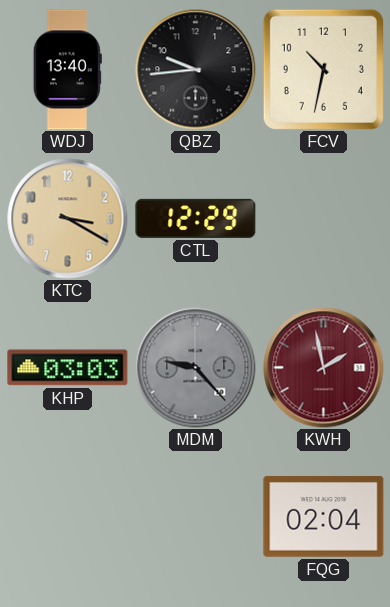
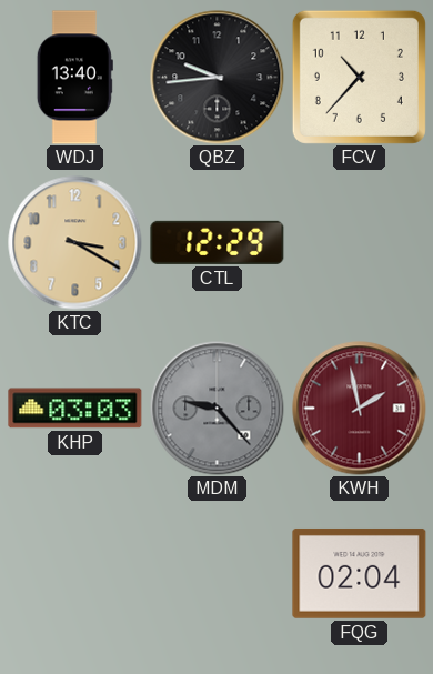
FCV: 10:32 -> 10:37 (359, 77)
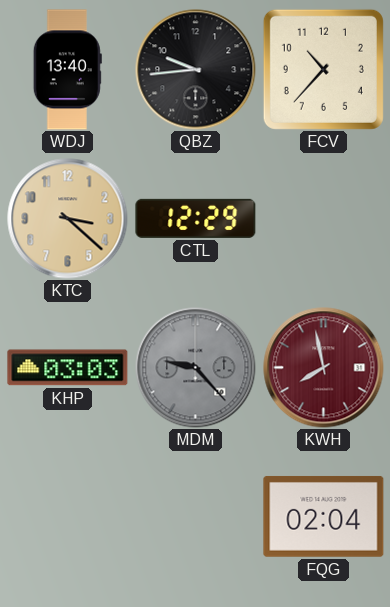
KTC: 3:20 -> 3:22 (68, 219)
KWH: 1:58 -> 7:58 (324, 368)
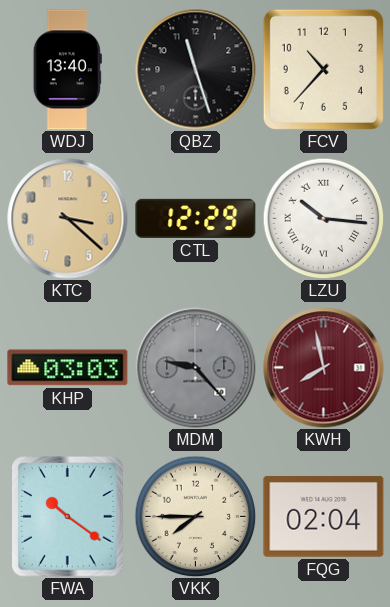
QBZ: 9:44 -> 11:27 (196, 70)
LZU: none -> 10:16 (323, 218)
FWA: none -> 10:21 (68, 517)
VKK: none -> 7:45 (195, 516)
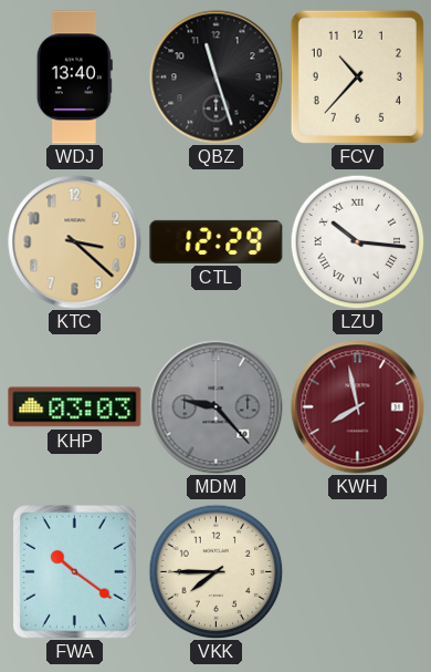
FQG: 02:04 -> none (324, 517)
